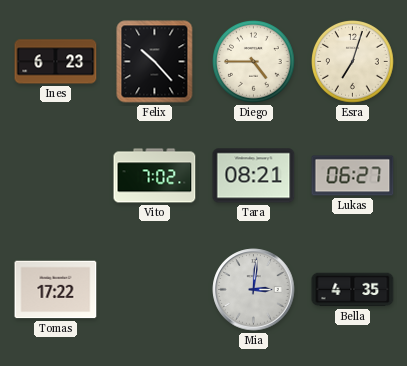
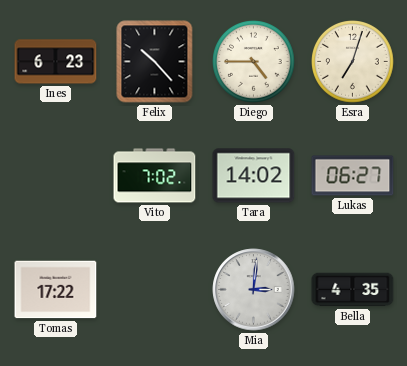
Tara: 08:21 -> 14:02 (254, 176)
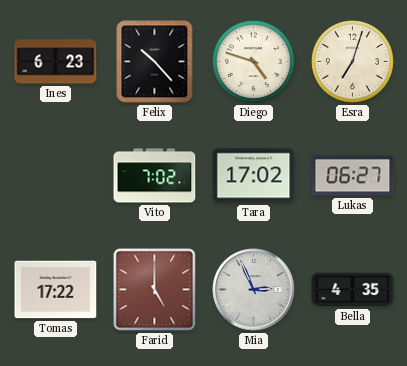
Diego: 4:45 -> 4:48 (254, 62)
Tara: 14:02 -> 17:02 (254, 176)
Farid: none -> 5:00 (155, 290)
Mia: 3:01 -> 2:56 (254, 290)
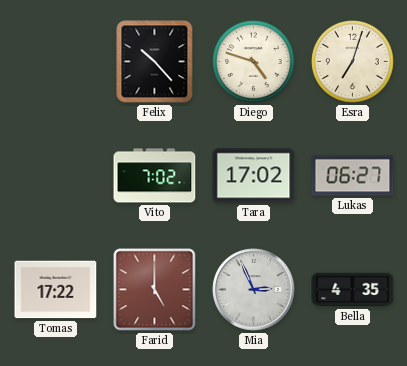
Ines: 6:23 -> none (56, 62)
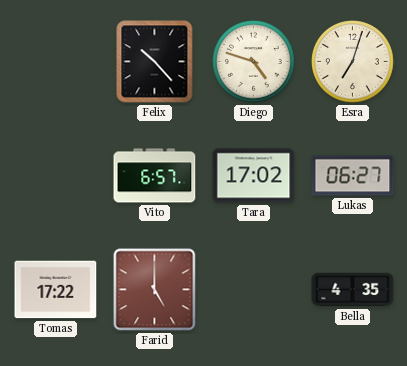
Vito: 7:02 -> 6:57 (155, 176)
Mia: 2:56 -> none (254, 290)
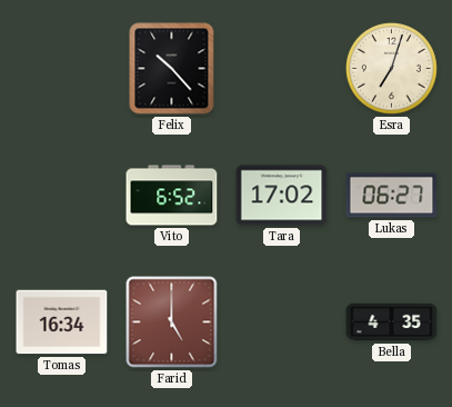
Diego: 4:48 -> none (254, 62)
Vito: 6:57 -> 6:52 (172, 196)
Tomas: 17:22 -> 16:34 (62, 322)
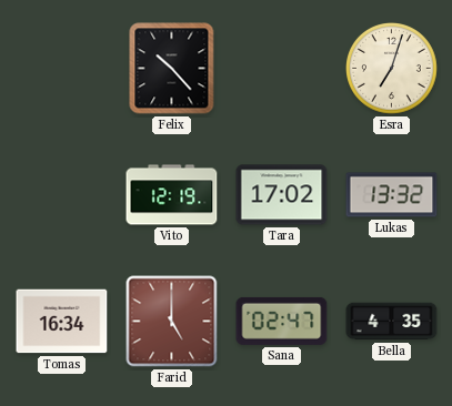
Vito: 6:52 -> 12:19 (172, 195)
Lukas: 06:27 -> 13:32 (392, 195)
Sana: none -> 02:47 (282, 321)
